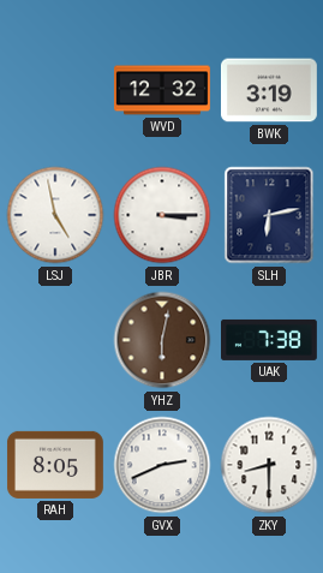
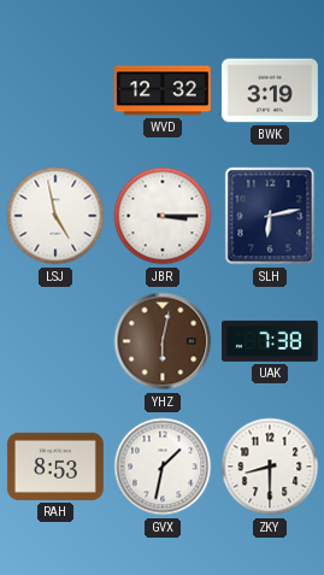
RAH: 8:05 -> 8:53 (55, 467)
GVX: 2:41 -> 1:32 (163, 467)
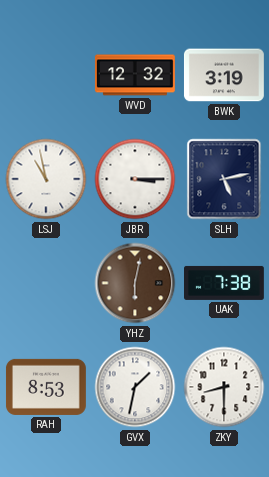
LSJ: 4:58 -> 10:58 (46, 179)
SLH: 6:13 -> 5:13 (224, 179)
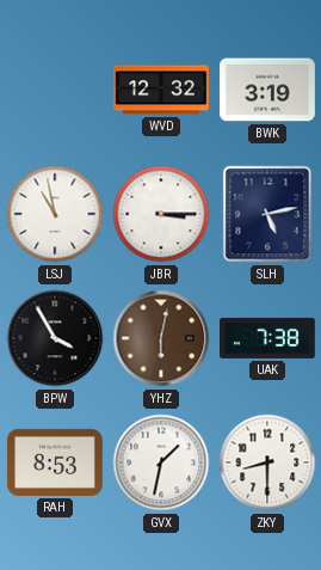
BPW: none -> 3:55 (55, 338)
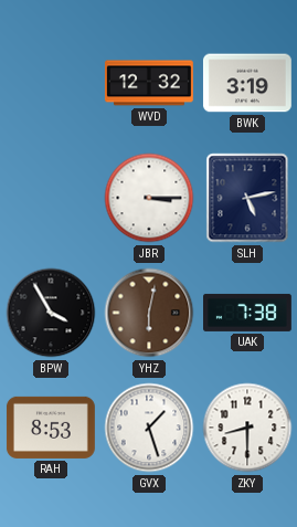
LSJ: 10:58 -> none (55, 214)
GVX: 1:32 -> 1:27 (149, 428)
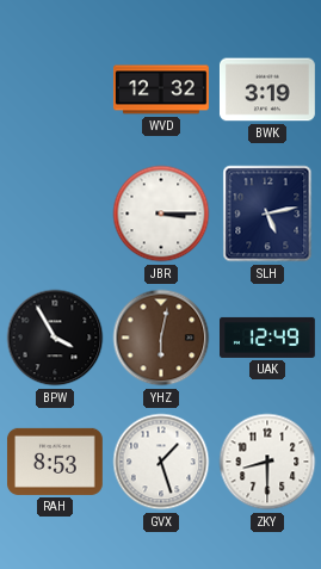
UAK: 7:38 -> 12:49 (268, 338)
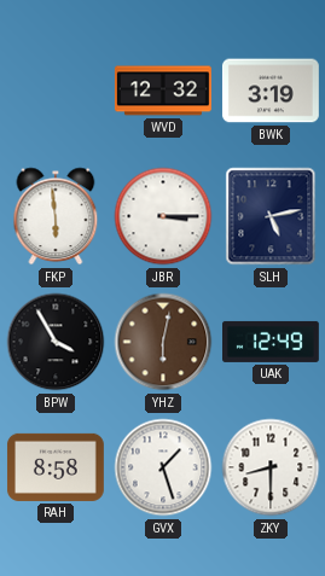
FKP: none -> 5:59 (56, 216)
RAH: 8:53 -> 8:58 (56, 467)
